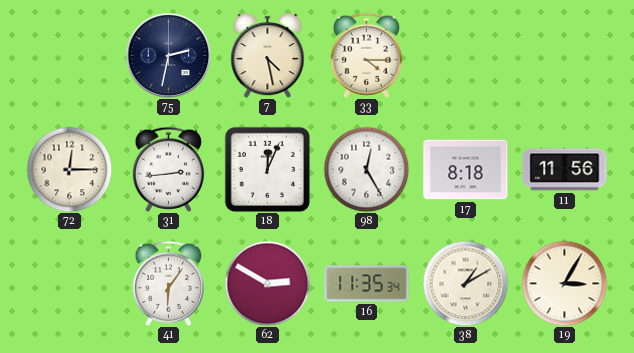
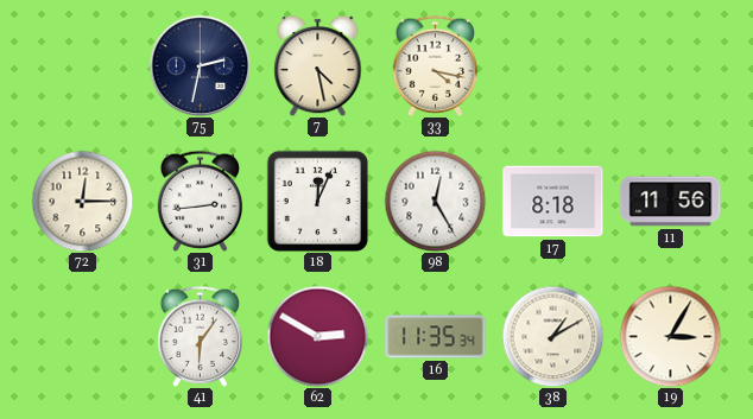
33: 4:15 -> 4:17 (436, 65)
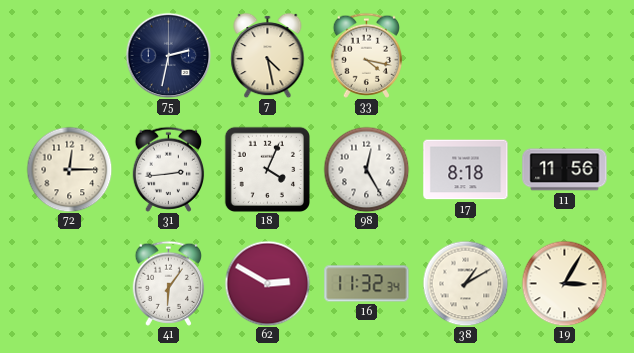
18: 12:04 -> 4:04 (267, 169)
16: 11:35 -> 11:32 (367, 284)
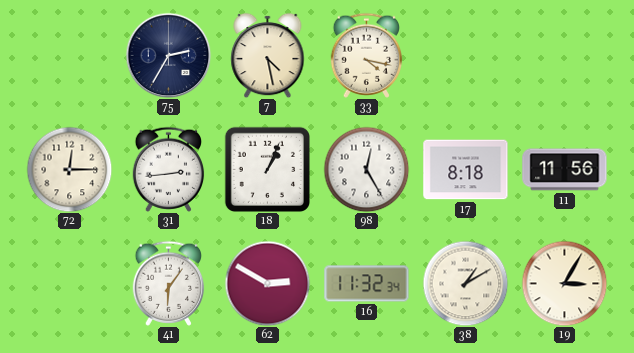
75: 2:32 -> 2:35 (168, 55)
18: 4:04 -> 1:04 (267, 169)
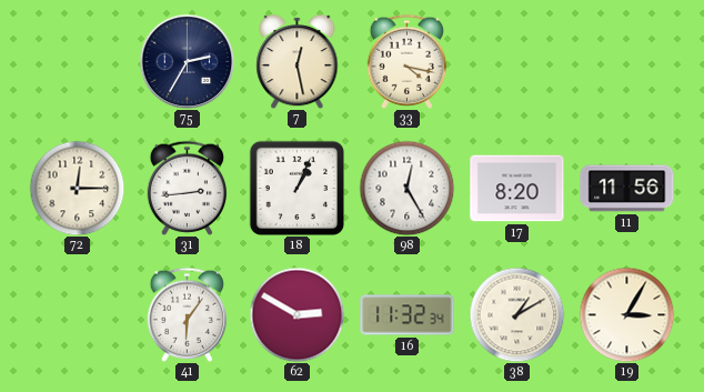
7: 4:28 -> 12:28 (298, 61)
17: 8:18 -> 8:20 (517, 189)
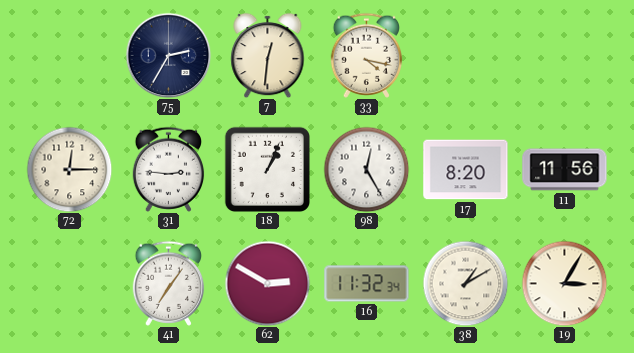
7: 12:28 -> 12:31 (268, 55)
31: 2:44 -> 2:46 (169, 169)
41: 6:06 -> 7:06 (169, 283)
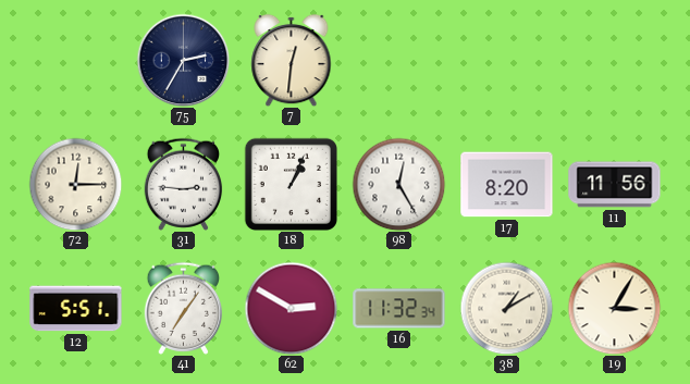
33: 4:17 -> none (367, 55)
12: none -> 5:51 (76, 309)
